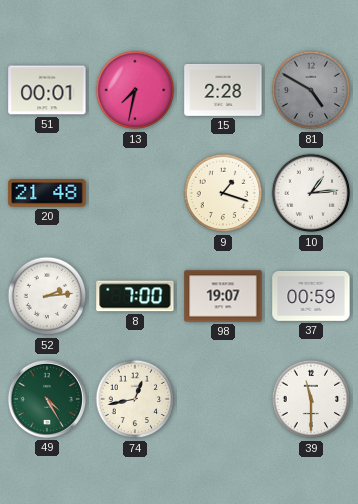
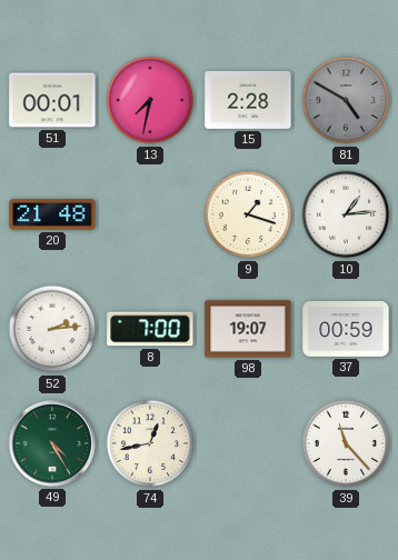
39: 11:30 -> 11:23 (346, 443)
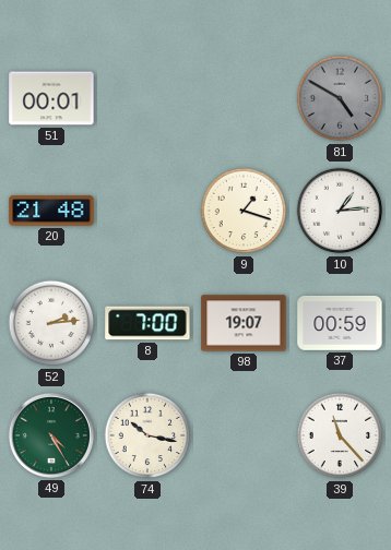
13: 7:32 -> none (150, 100)
15: 2:28 -> none (248, 100)
74: 12:43 -> 10:17 (147, 435)
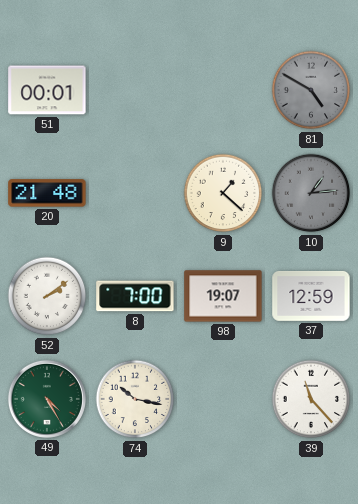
9: 1:18 -> 1:22 (223, 193)
10 dial: white -> grey (311, 193)
52: 2:14 -> 2:09 (47, 296)
37: 00:59 -> 12:59 (311, 296)
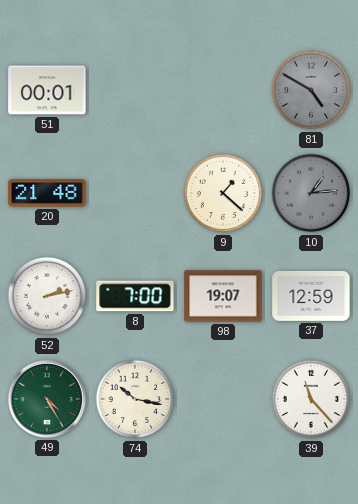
52: 2:09 -> 2:13 (47, 296)
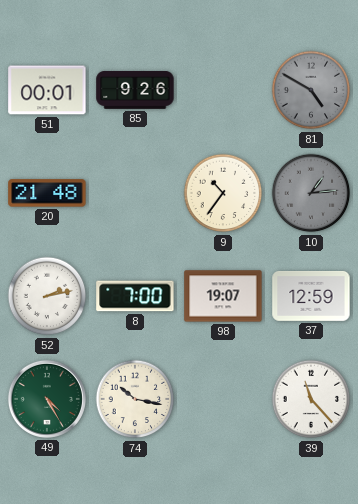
85: none -> 9:26 (135, 91)
9: 1:22 -> 10:36 (223, 193)
